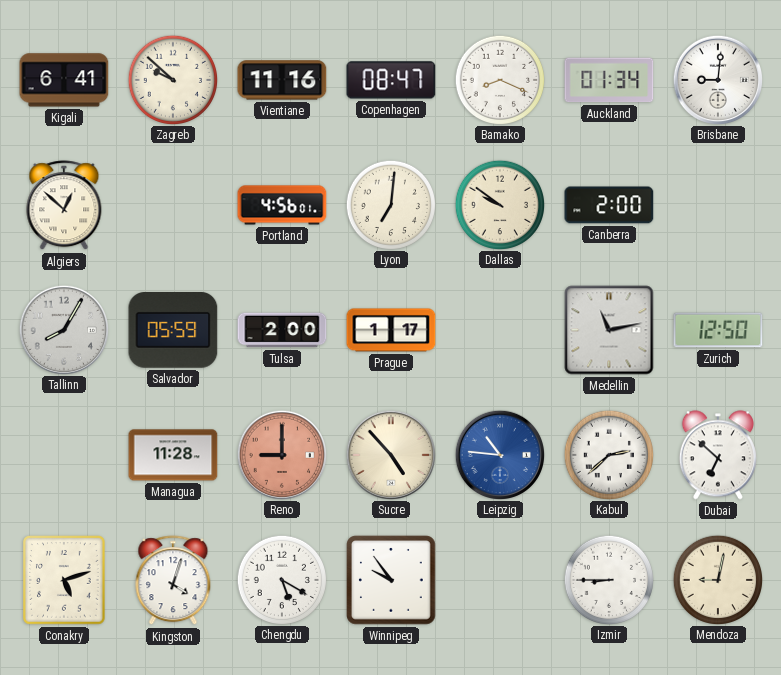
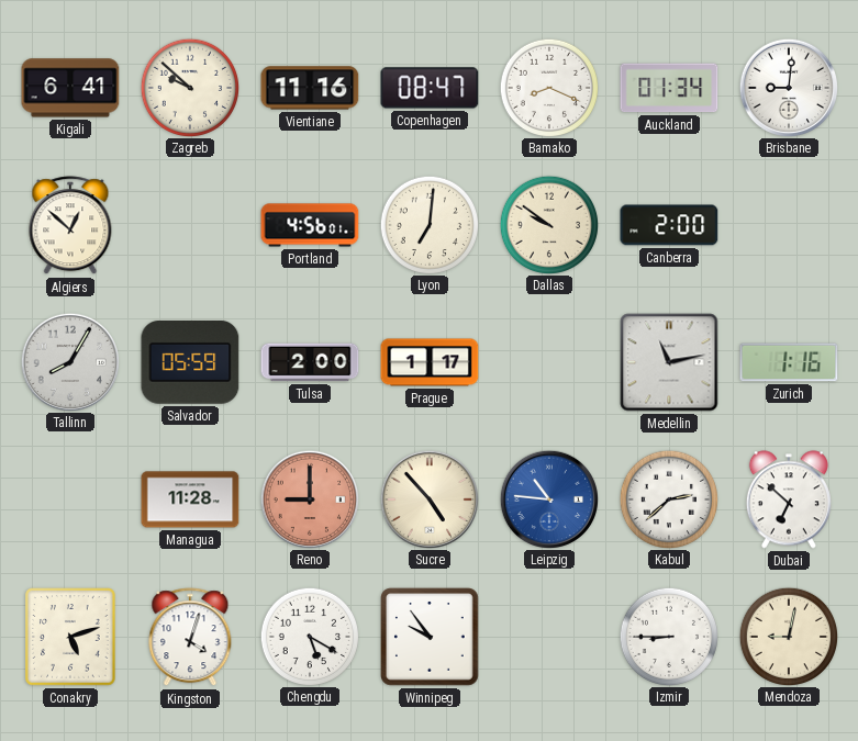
Zurich: 12:50 -> 1:16 (789, 362)
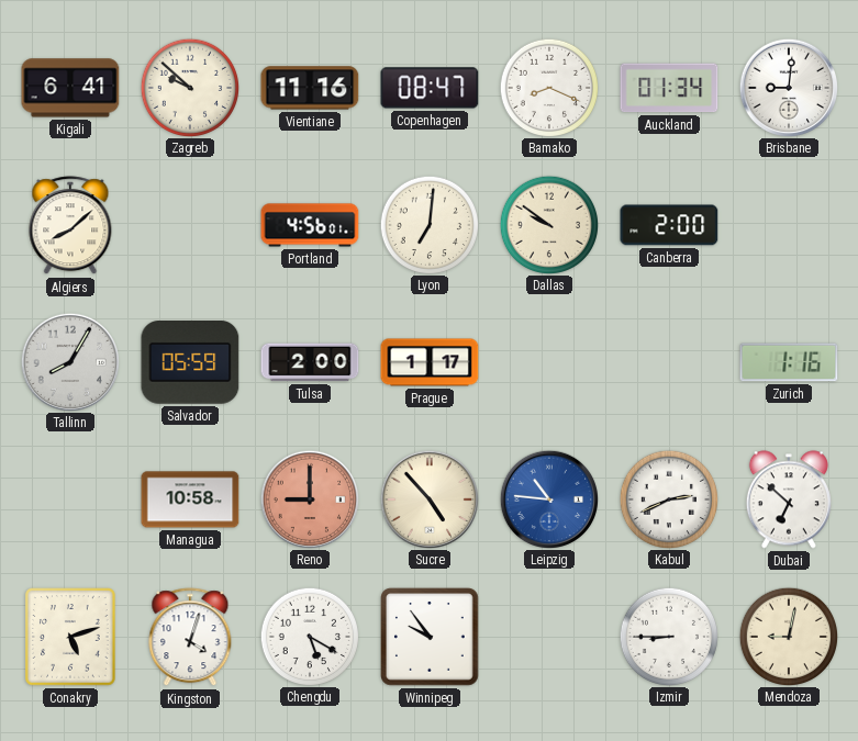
Algiers: 12:52 -> 8:08 (70, 226)
Medellin: 11:13 -> none (669, 362)
Managua: 11:28 -> 10:58 (190, 499)
Kabul: 2:38 -> 2:41 (668, 498)
